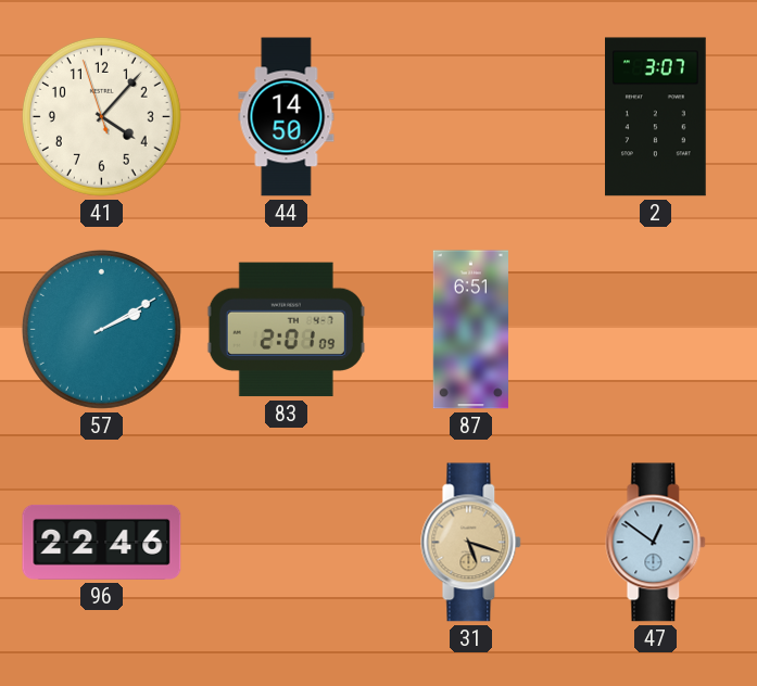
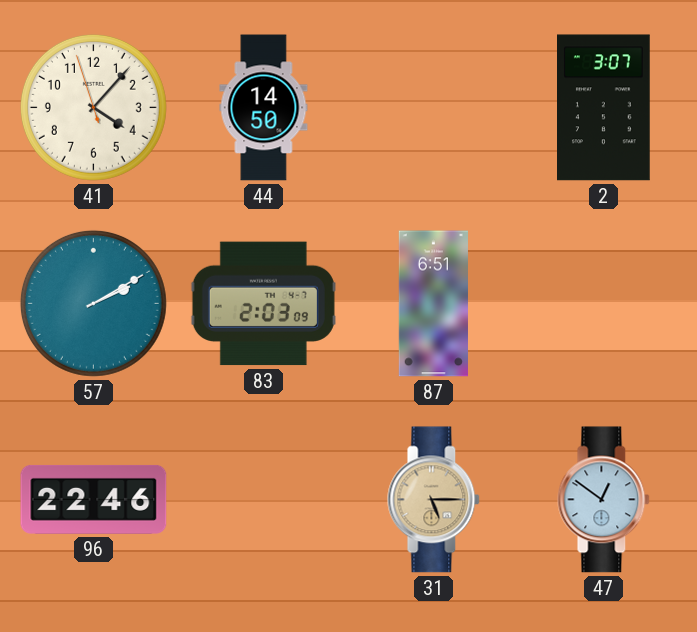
83: 2:01 -> 2:03 (263, 304)
31: 5:18 -> 5:15 (434, 500)
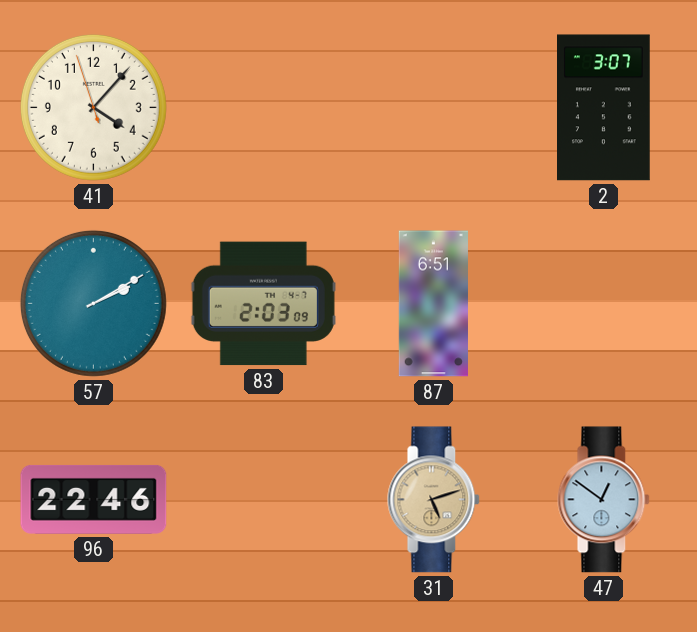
44: 14:50 -> none (264, 108)
31: 5:15 -> 5:12 (434, 500)
